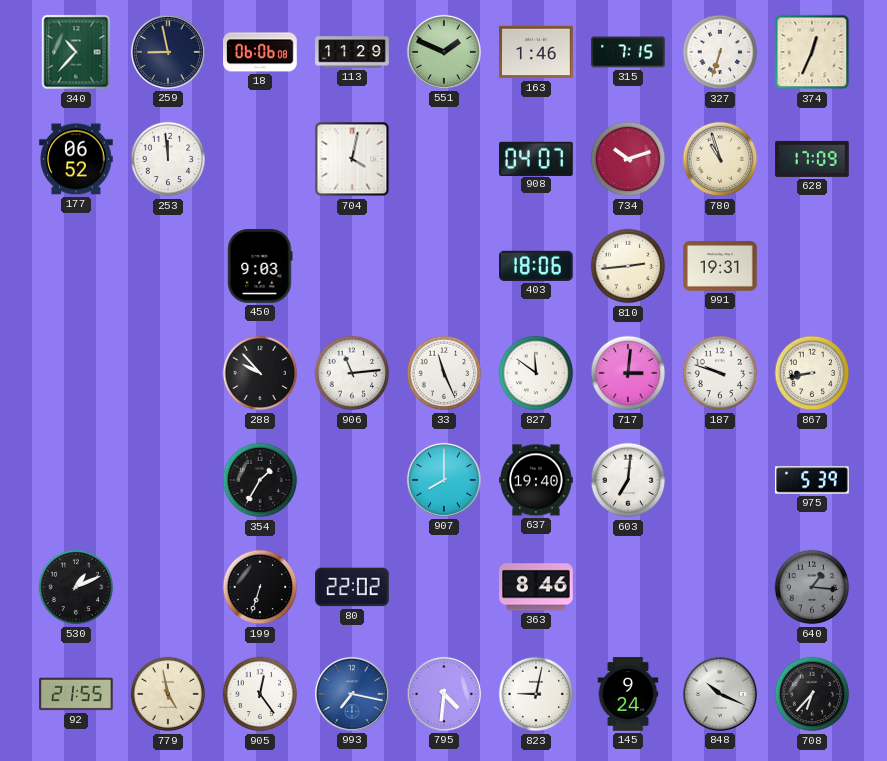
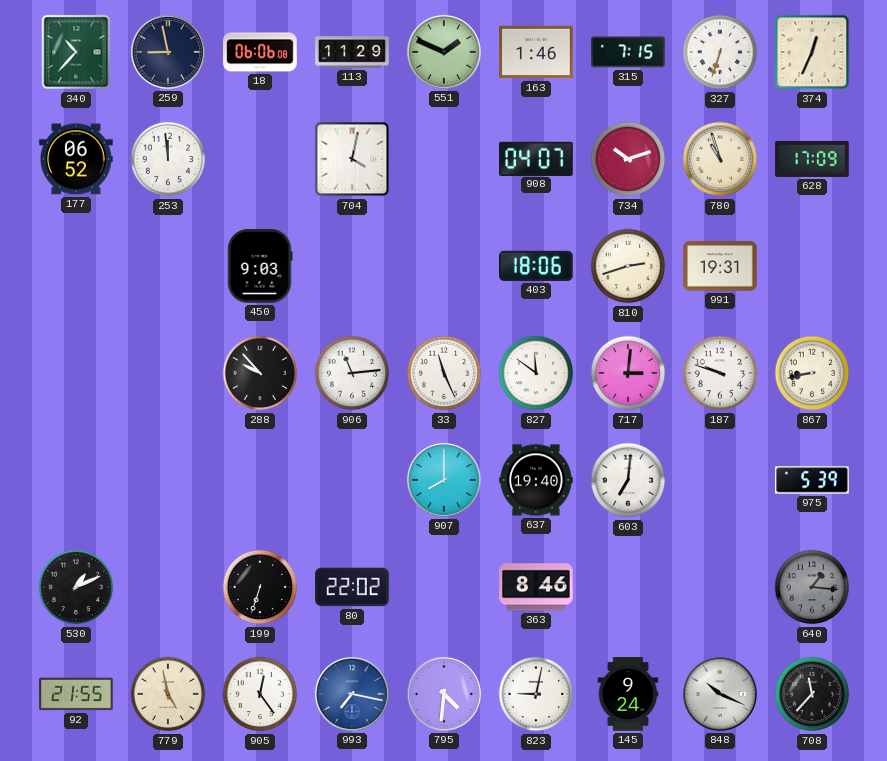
810: 2:44 -> 2:42 (628, 266)
354: 1:35 -> none (260, 480)
708: 6:37 -> 11:37 (812, 694)
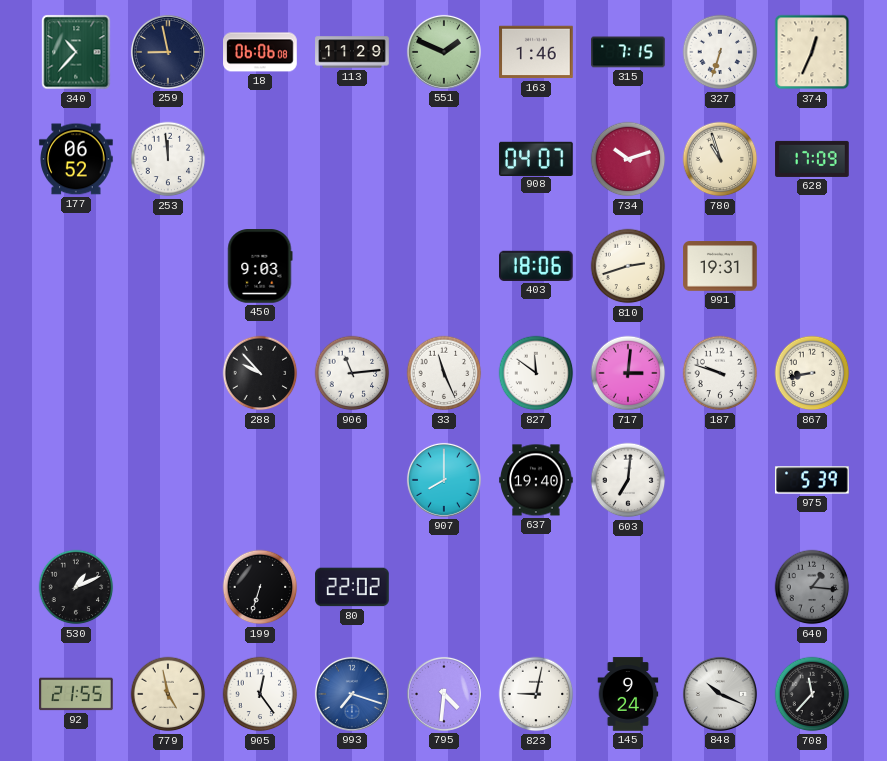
704: 4:02 -> none (352, 159)
363: 8:46 -> none (536, 587)
993: 7:17 -> 7:18 (352, 694)
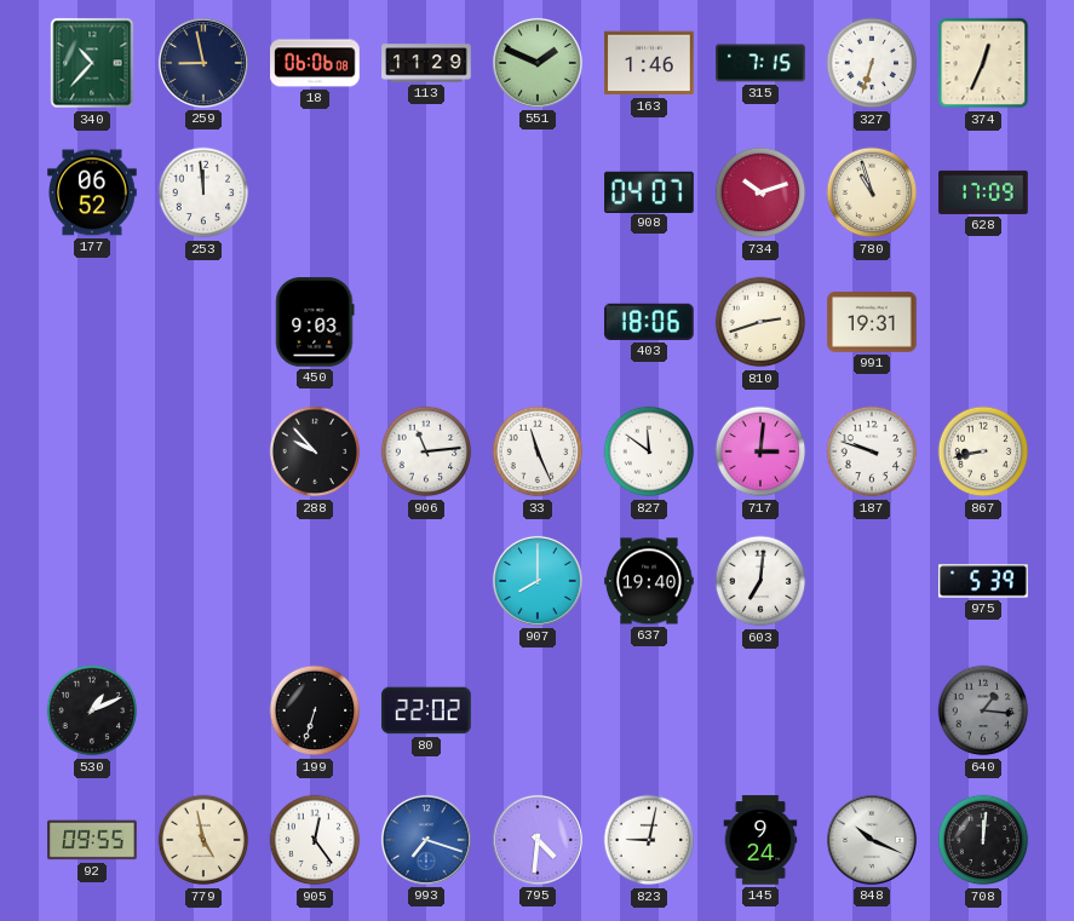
92: 21:55 -> 09:55 (92, 840)
708: 11:37 -> 12:01 (983, 840)
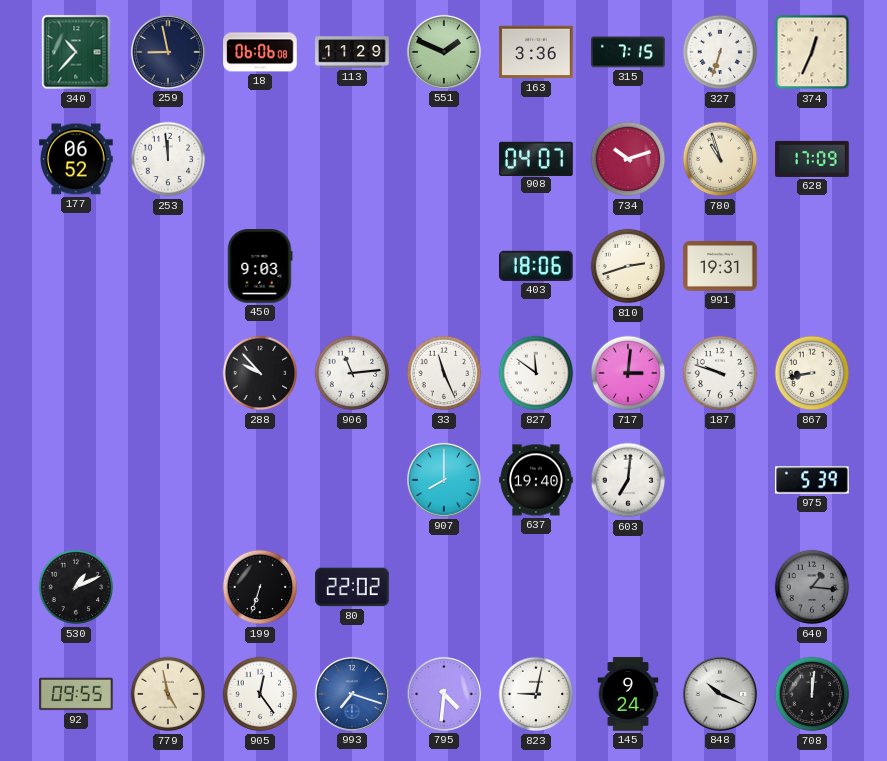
163: 1:46 -> 3:36 (536, 52)
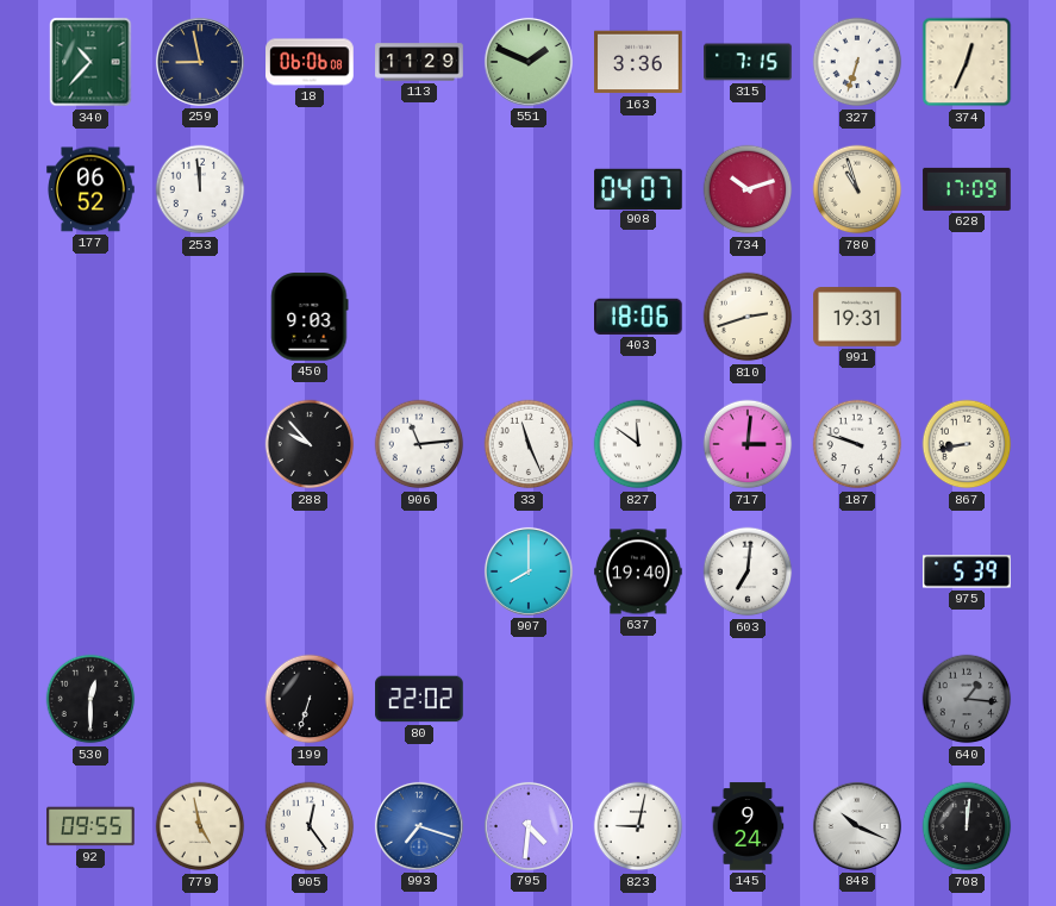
530: 1:11 -> 12:30 (90, 699)
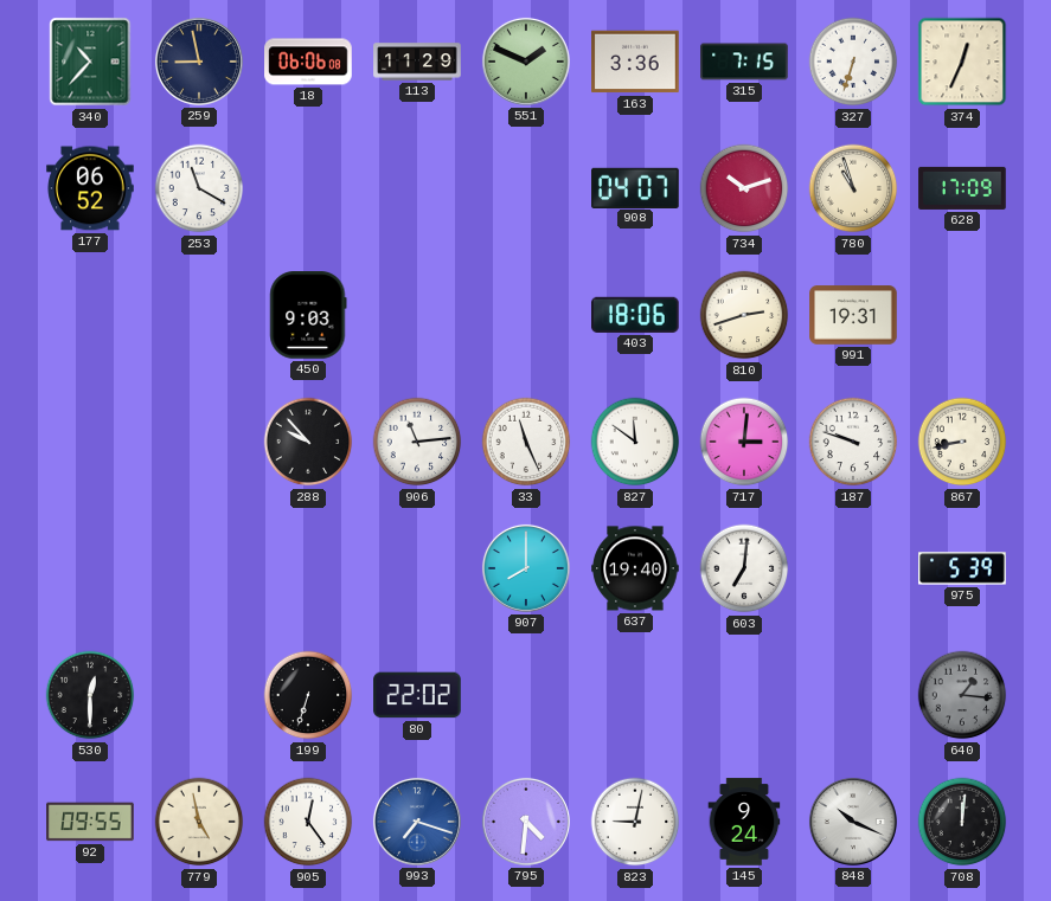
253: 11:59 -> 11:20 (199, 188)
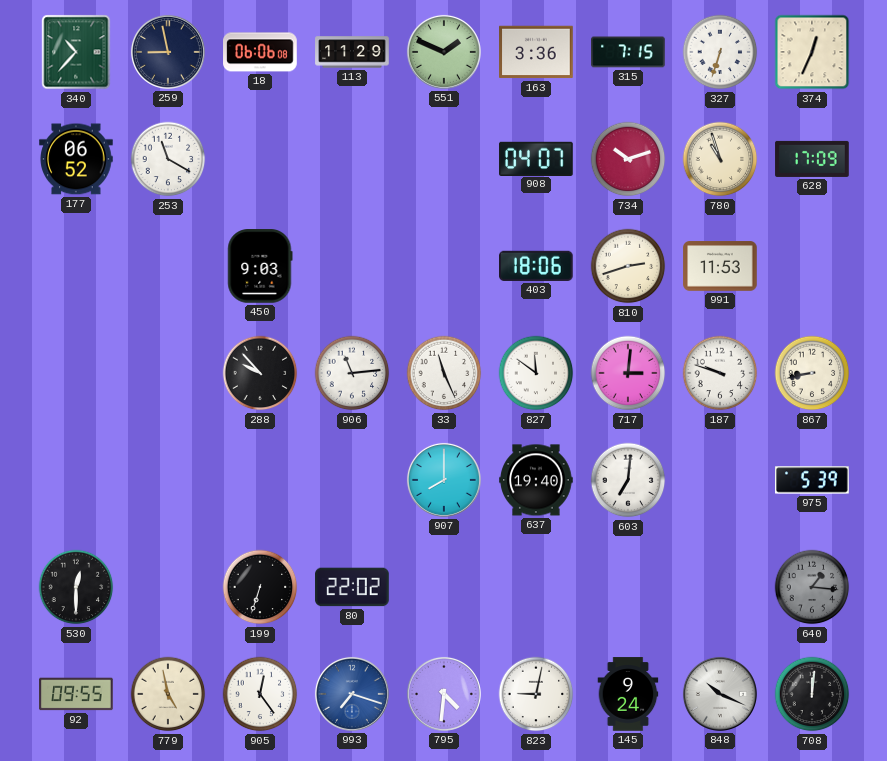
991: 19:31 -> 11:53 (720, 266)
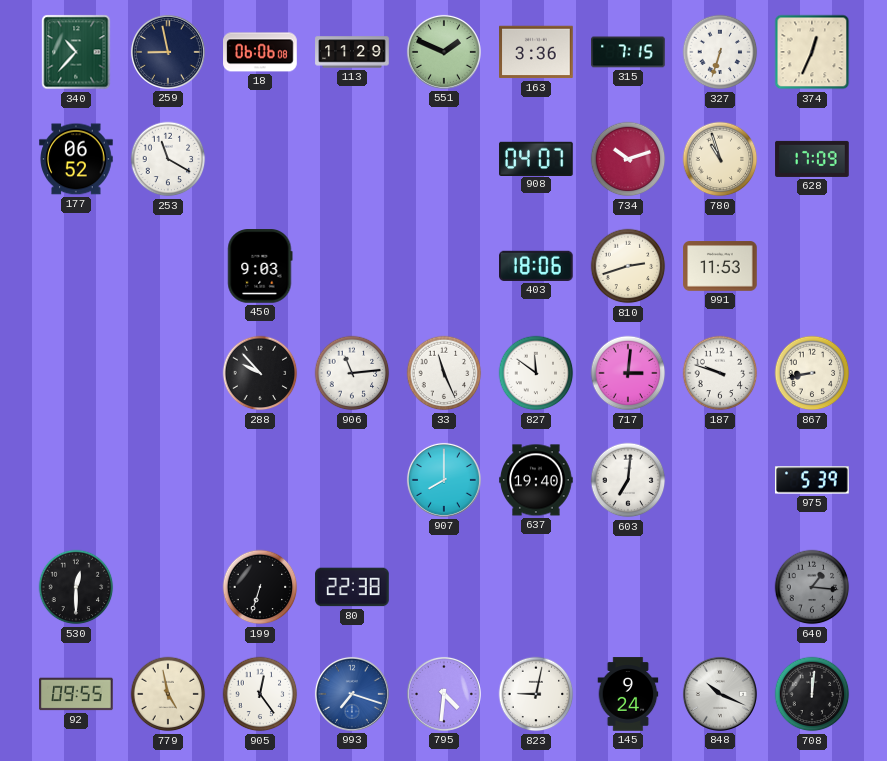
80: 22:02 -> 22:38 (352, 587)
